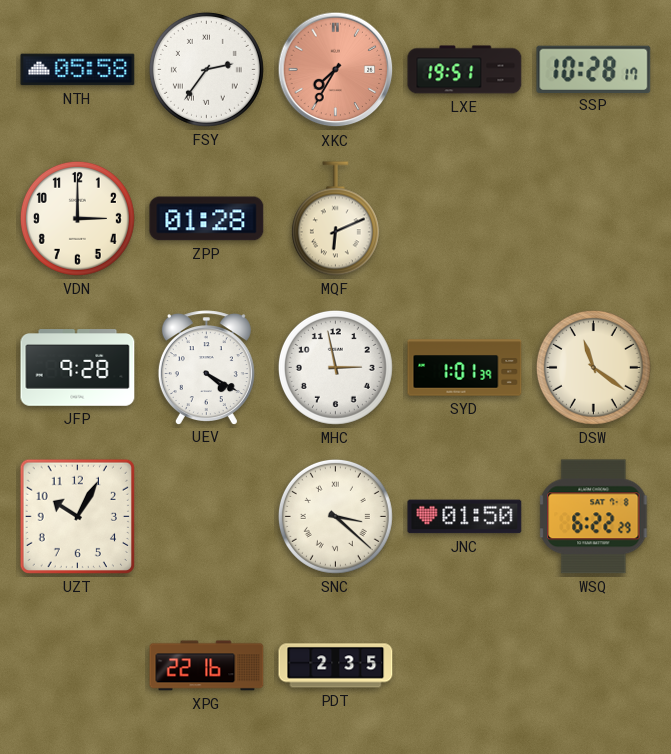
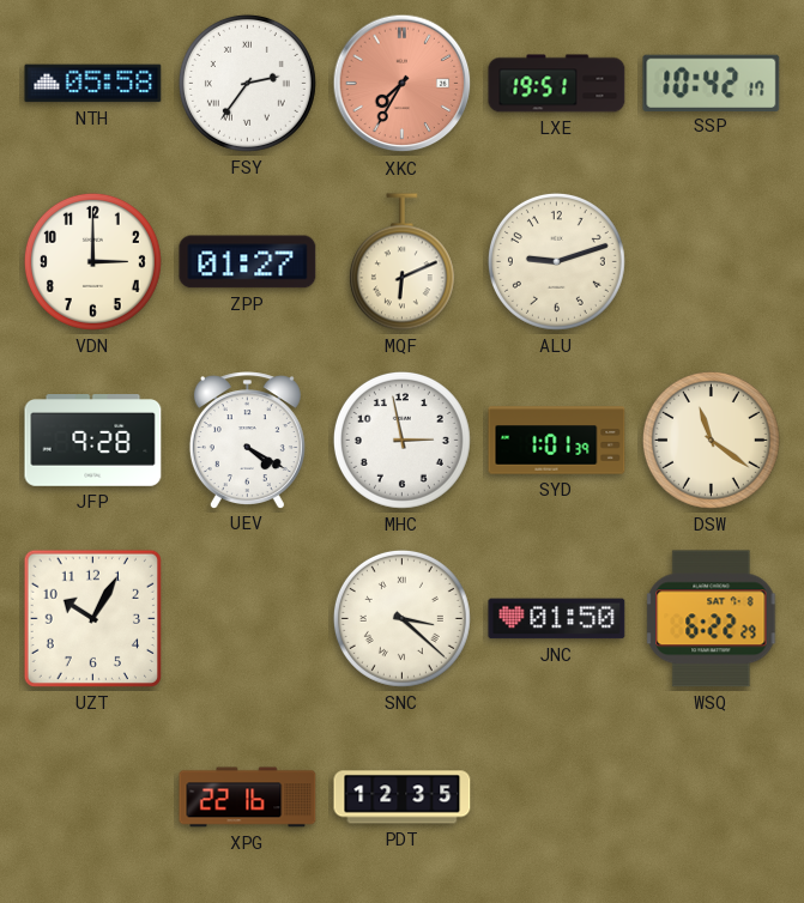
SSP: 10:28 -> 10:42 (712, 83)
ZPP: 01:28 -> 01:27 (248, 262)
ALU: none -> 9:12 (556, 261)
PDT: 2:35 -> 12:35 (403, 798)
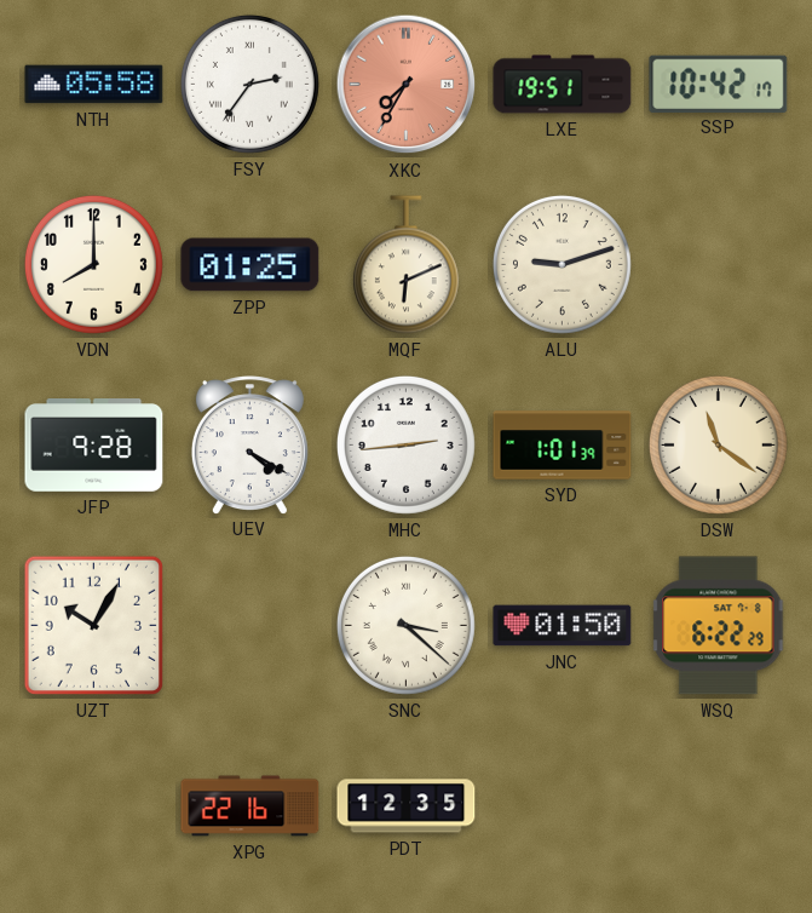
VDN: 3:00 -> 8:00 (93, 264)
ZPP: 01:27 -> 01:25 (250, 265)
MHC: 2:58 -> 2:44 (405, 444)
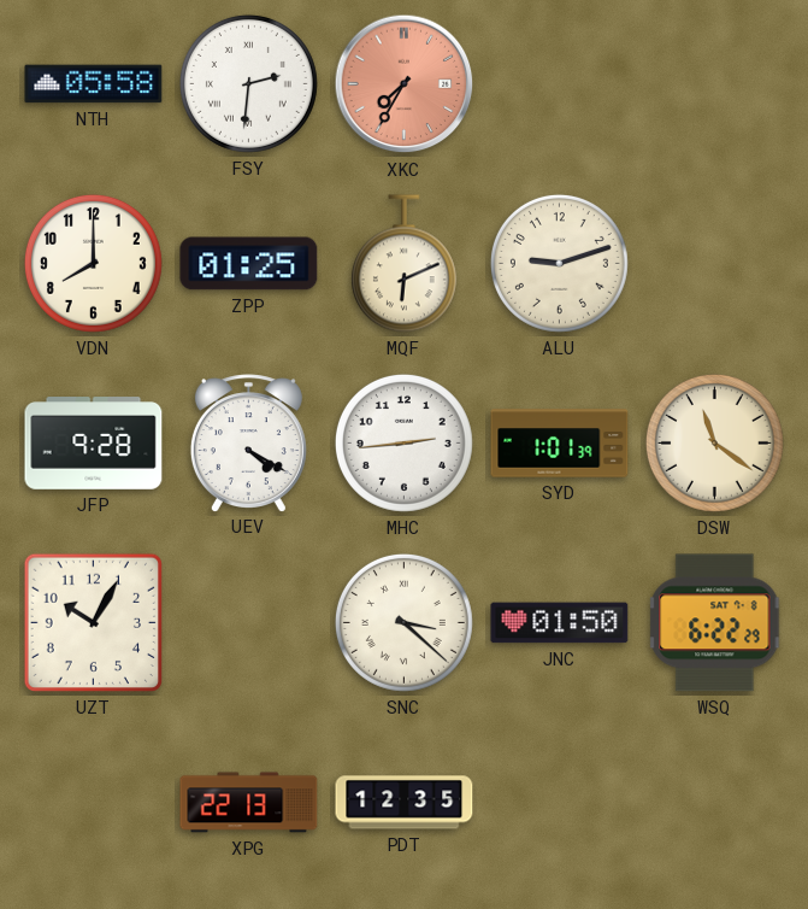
FSY: 2:36 -> 2:31 (248, 83)
LXE: 19:51 -> none (563, 85)
SSP: 10:42 -> none (719, 84)
XPG: 22:16 -> 22:13 (249, 803)
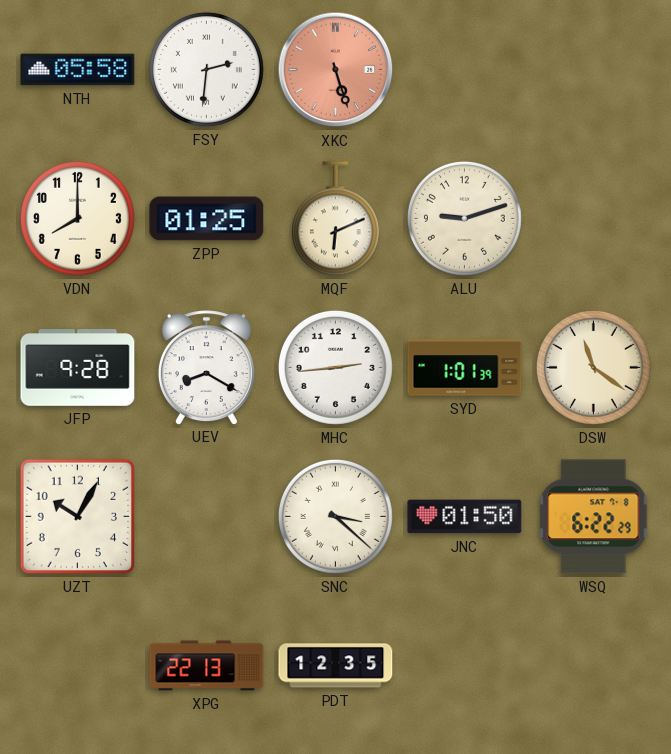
XKC: 7:35 -> 5:27 (336, 70)
UEV: 4:20 -> 8:20 (206, 367)
